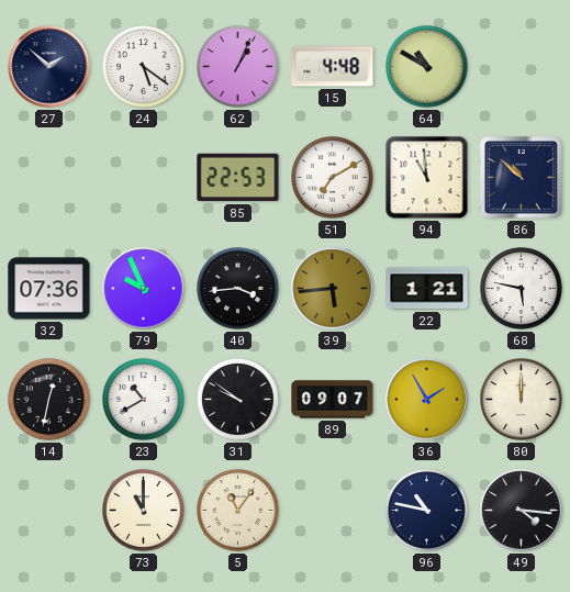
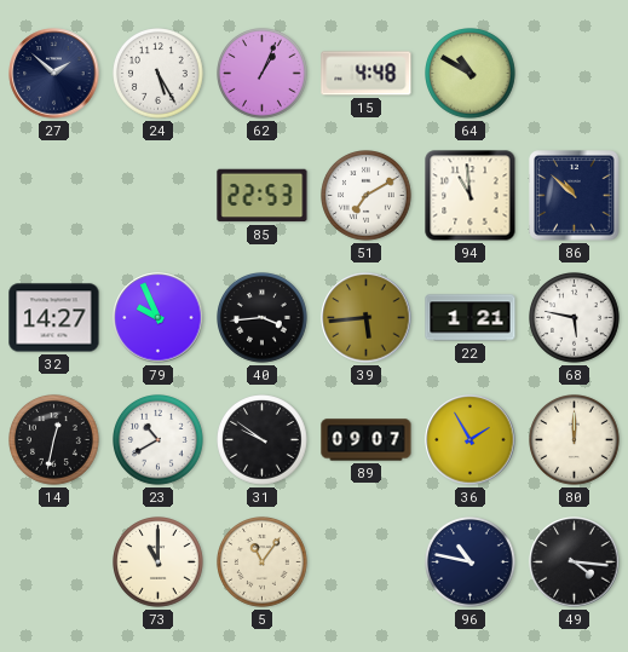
24: 5:21 -> 5:25 (159, 74)
32: 07:36 -> 14:27 (54, 318)
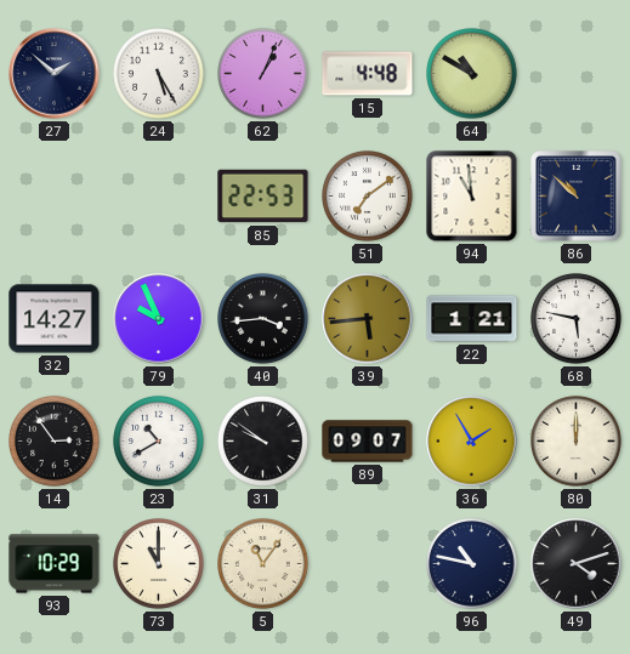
51: 7:10 -> 7:09 (368, 197)
14: 12:32 -> 2:54 (55, 442)
93: none -> 10:29 (55, 564)
49: 4:16 -> 4:12 (577, 564)
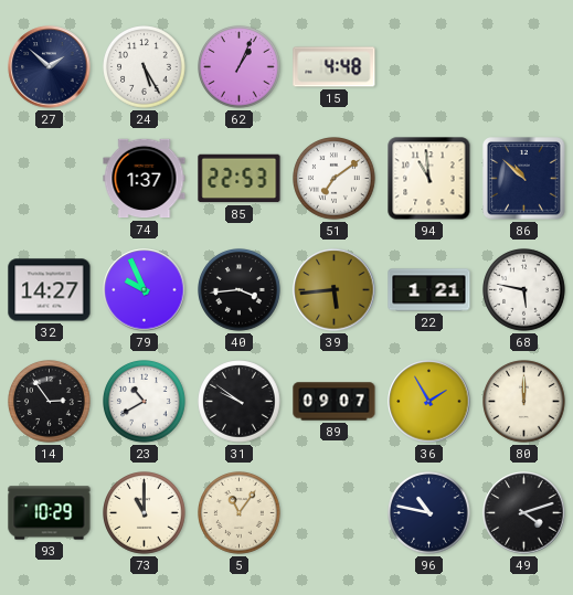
64: 10:50 -> none (472, 74)
74: none -> 1:37 (145, 179)
